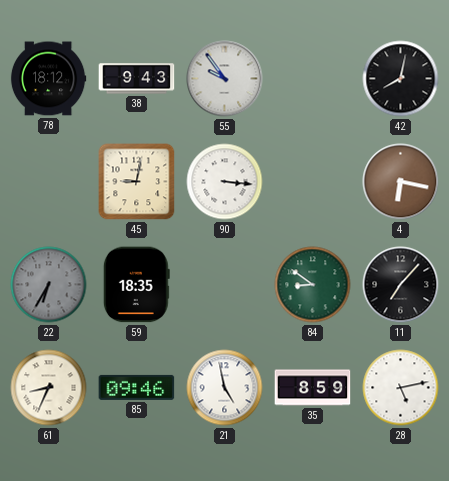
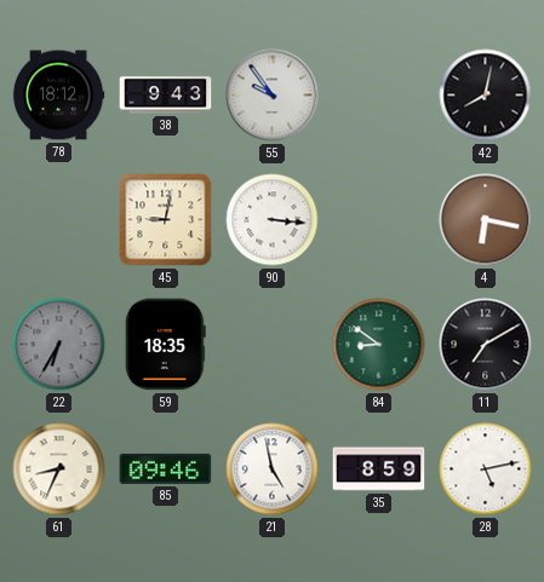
11: 7:07 -> 7:10 (486, 345)
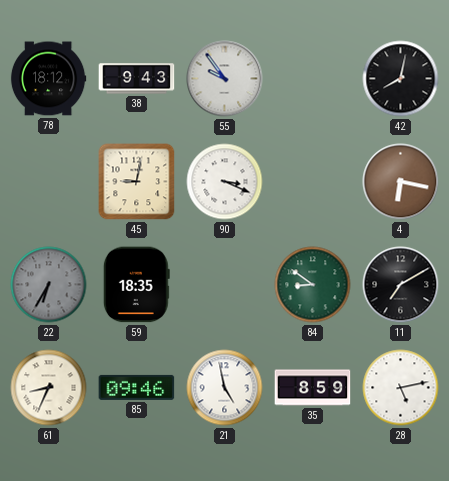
90: 3:16 -> 3:19 (225, 182)
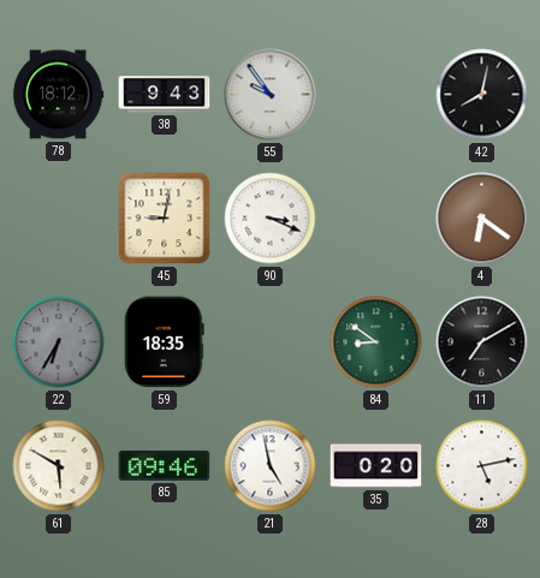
4: 6:17 -> 6:21 (482, 219)
61: 8:34 -> 5:50 (59, 466)
35: 8:59 -> 0:20 (376, 466)
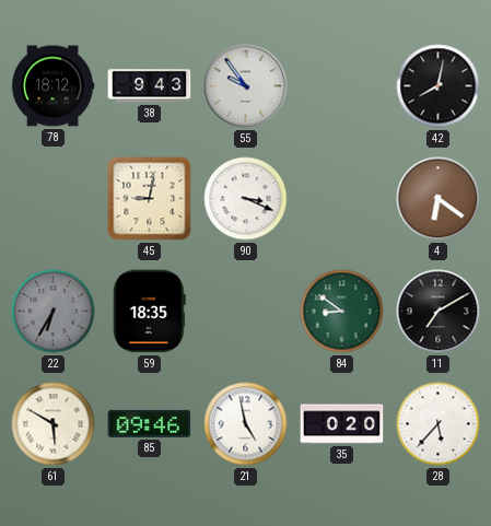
28: 5:13 -> 5:37 (439, 424)
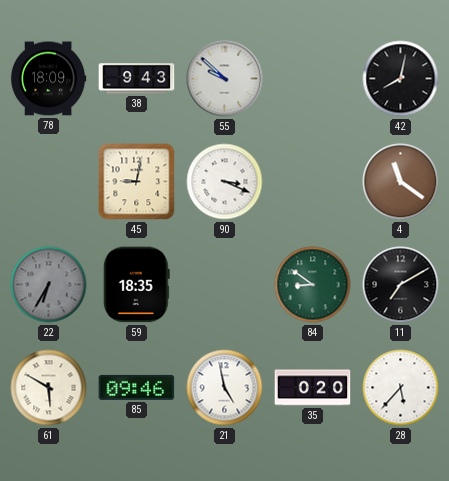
78: 18:12 -> 18:09 (48, 79)
55: 9:54 -> 9:52 (225, 79)
4: 6:21 -> 11:21 (401, 182)
